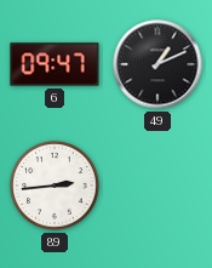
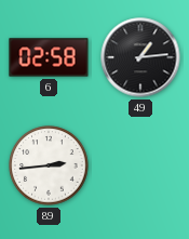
6: 09:47 -> 02:58 (49, 57)
49: 1:11 -> 1:14 (140, 57)
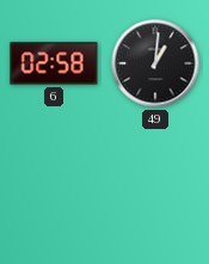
49: 1:14 -> 1:01 (155, 63)
89: 2:44 -> none (49, 165)
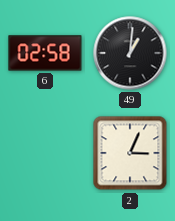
2: none -> 3:04 (130, 153)
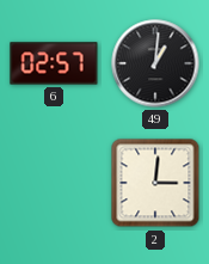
6: 02:58 -> 02:57 (54, 63)
2: 3:04 -> 3:01 (155, 183)
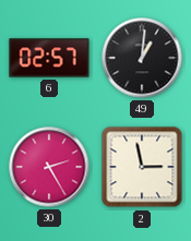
30: none -> 2:25 (49, 167)
2: 3:01 -> 2:58 (142, 167)
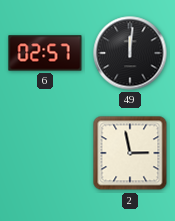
49: 1:01 -> 12:01 (130, 53)
30: 2:25 -> none (49, 167)
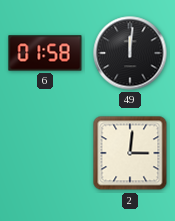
6: 02:57 -> 01:58 (45, 53)
2: 2:58 -> 3:01 (130, 153)
